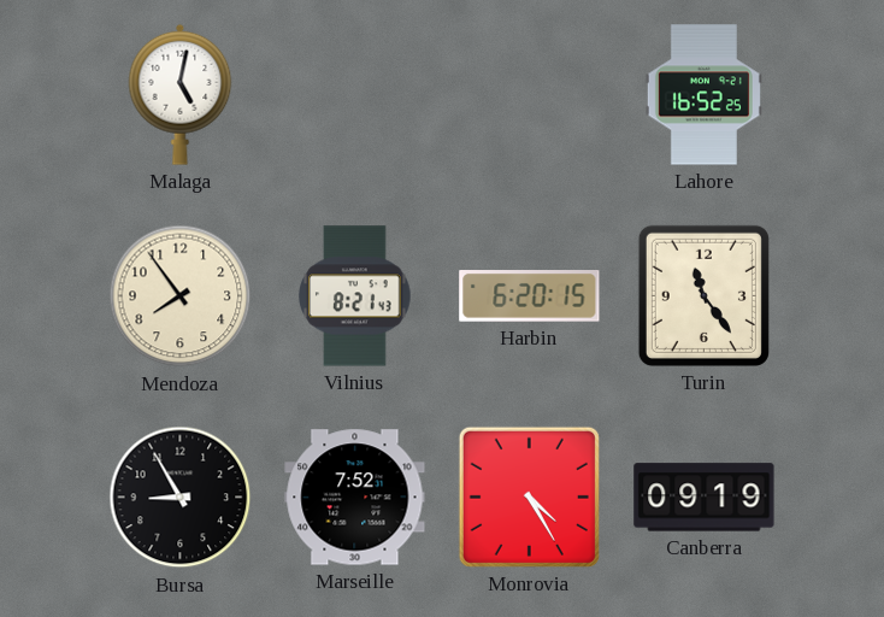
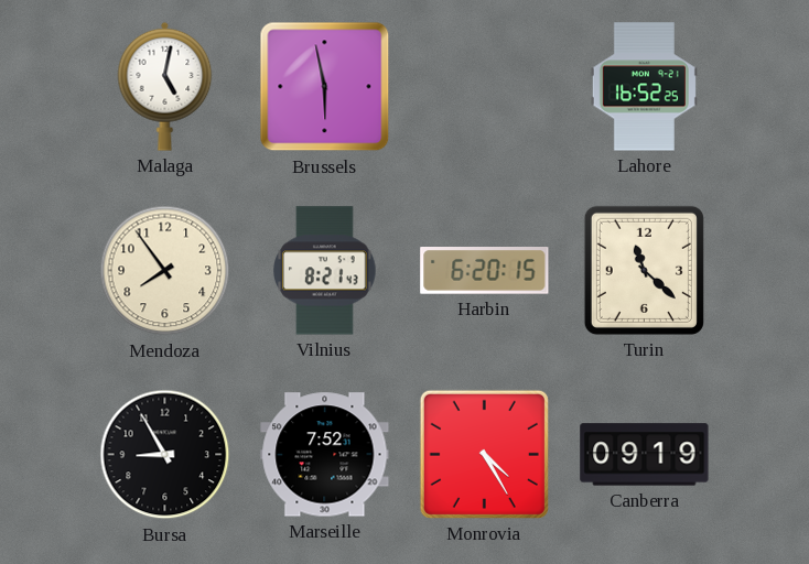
Brussels: none -> 5:58 (325, 87)
Turin: 11:24 -> 11:22 (644, 270)
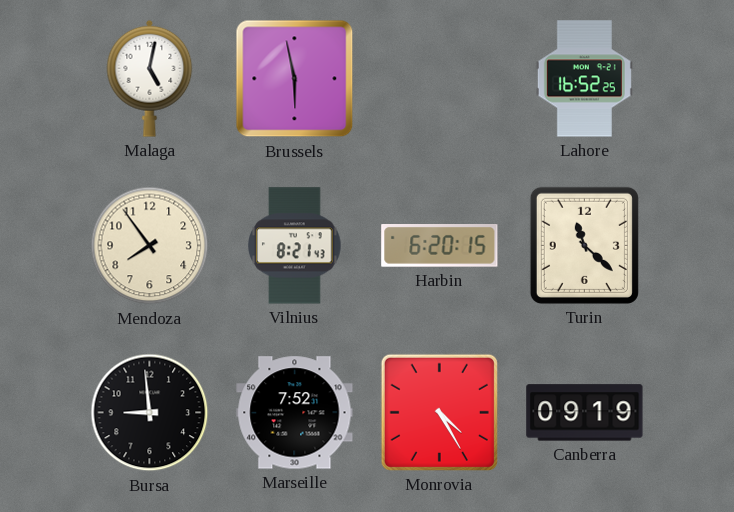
Bursa: 8:55 -> 8:59 (150, 413)
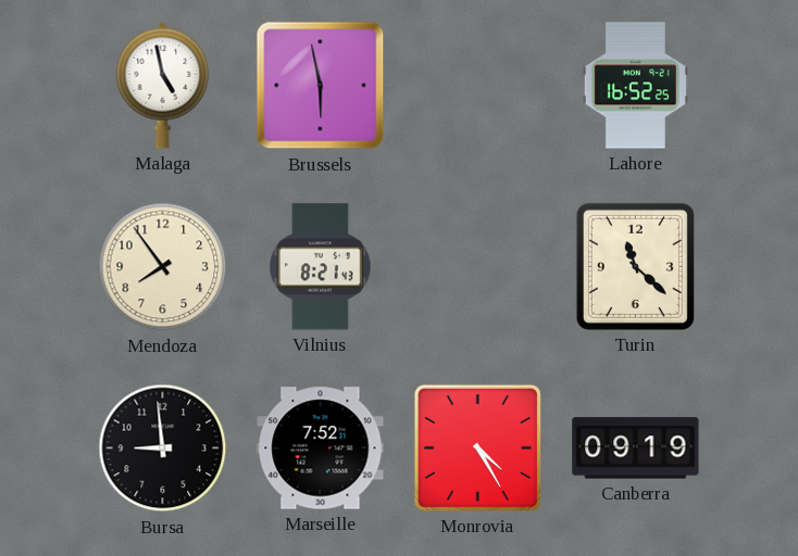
Malaga: 5:02 -> 4:58 (163, 85)
Harbin: 6:20 -> none (440, 246)
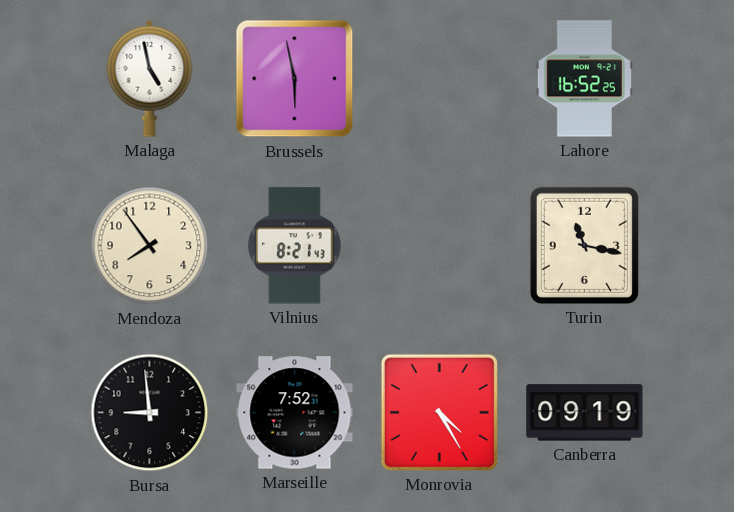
Turin: 11:22 -> 11:17 (584, 245)
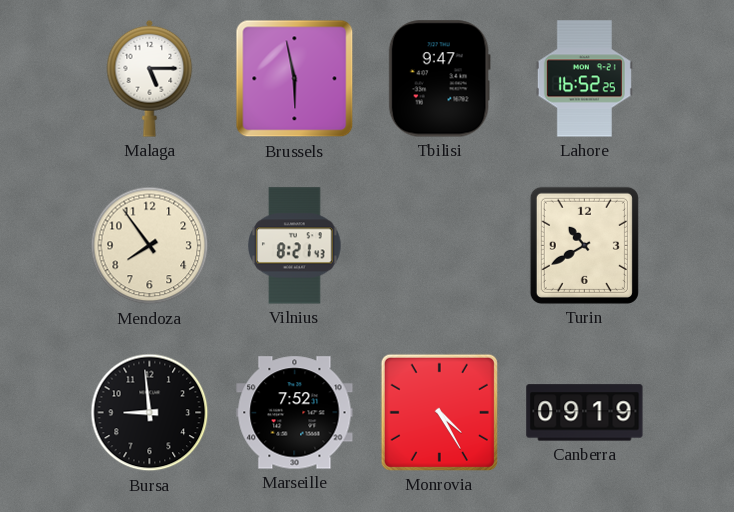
Malaga: 4:58 -> 5:15 (150, 78)
Tbilisi: none -> 9:47 (439, 79)
Turin: 11:17 -> 10:40 (584, 245)
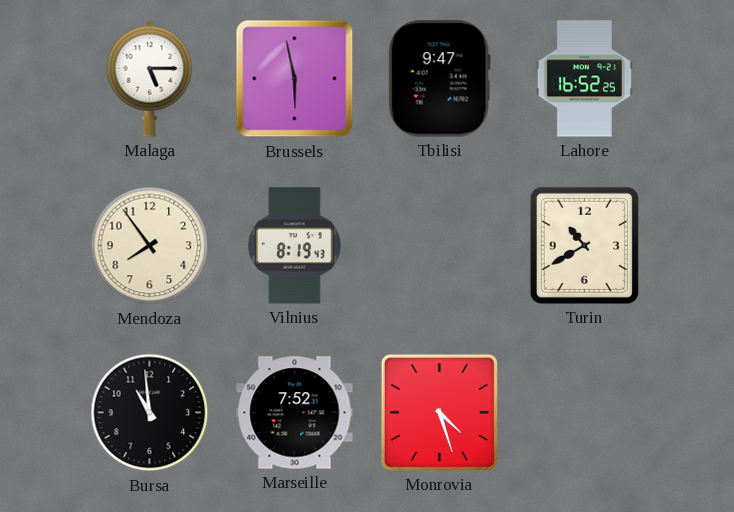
Vilnius: 8:21 -> 8:19 (295, 246)
Bursa: 8:59 -> 10:59 (150, 413)
Monrovia: 4:25 -> 4:27 (439, 412)
Canberra: 09:19 -> none (585, 413)
